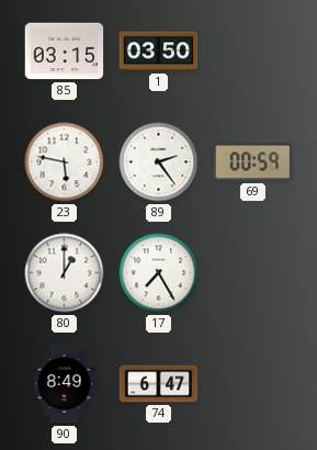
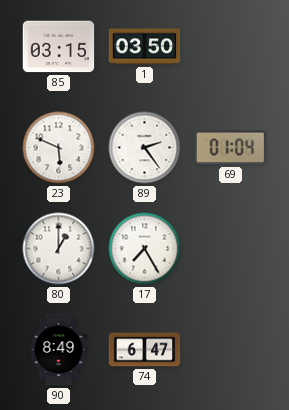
23: 5:47 -> 5:49 (59, 148)
69: 00:59 -> 01:04 (231, 148)
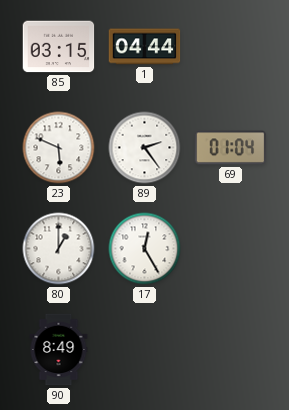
1: 03:50 -> 04:44 (145, 47)
17: 7:25 -> 12:25 (145, 249)
74: 6:47 -> none (145, 350)
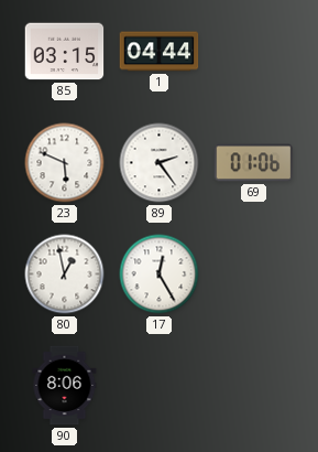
69: 01:04 -> 01:06 (254, 163)
80: 1:00 -> 12:58 (65, 275)
90: 8:49 -> 8:06 (65, 386)
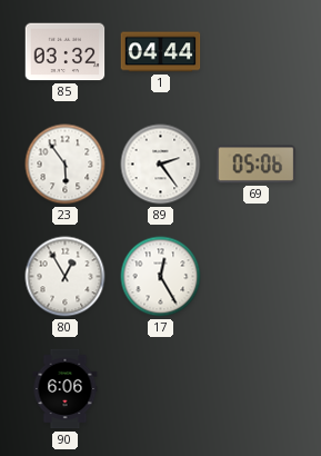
85: 03:15 -> 03:32 (66, 52)
23: 5:49 -> 5:54 (66, 165)
69: 01:06 -> 05:06 (257, 165)
80: 12:58 -> 12:55 (66, 277)
90: 8:06 -> 6:06 (66, 389)
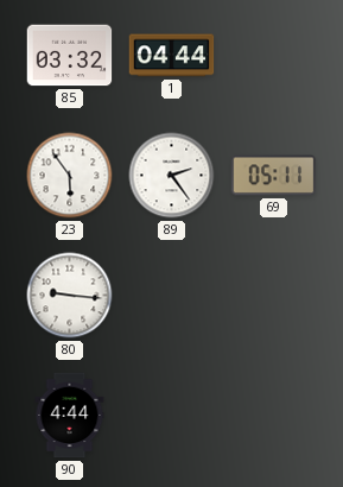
69: 05:06 -> 05:11 (274, 176)
80: 12:55 -> 9:16 (70, 296)
17: 12:25 -> none (161, 277)
90: 6:06 -> 4:44 (70, 416)
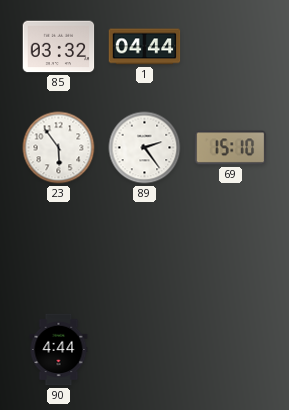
69: 05:11 -> 15:10 (231, 148)
80: 9:16 -> none (70, 296)
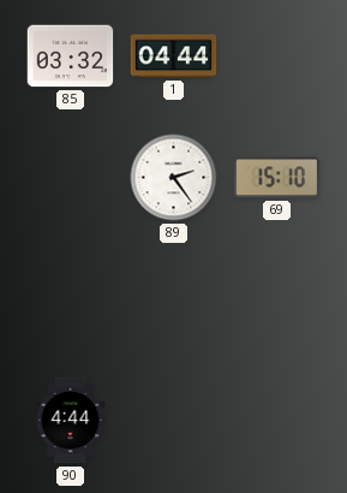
23: 5:54 -> none (59, 148)
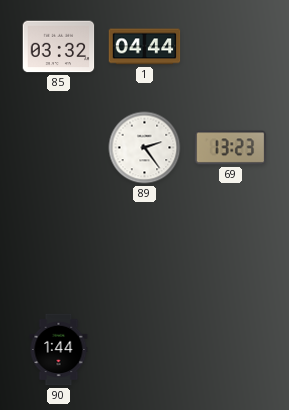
69: 15:10 -> 13:23 (231, 148)
90: 4:44 -> 1:44 (59, 350)
